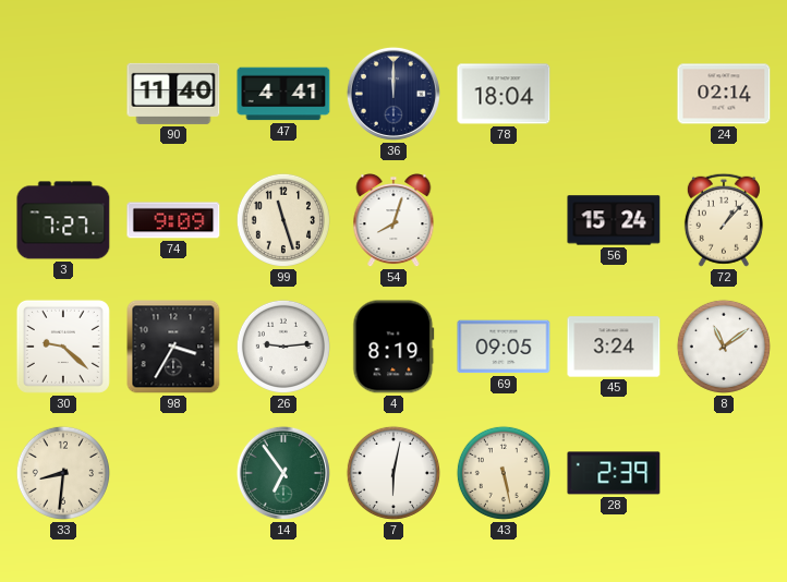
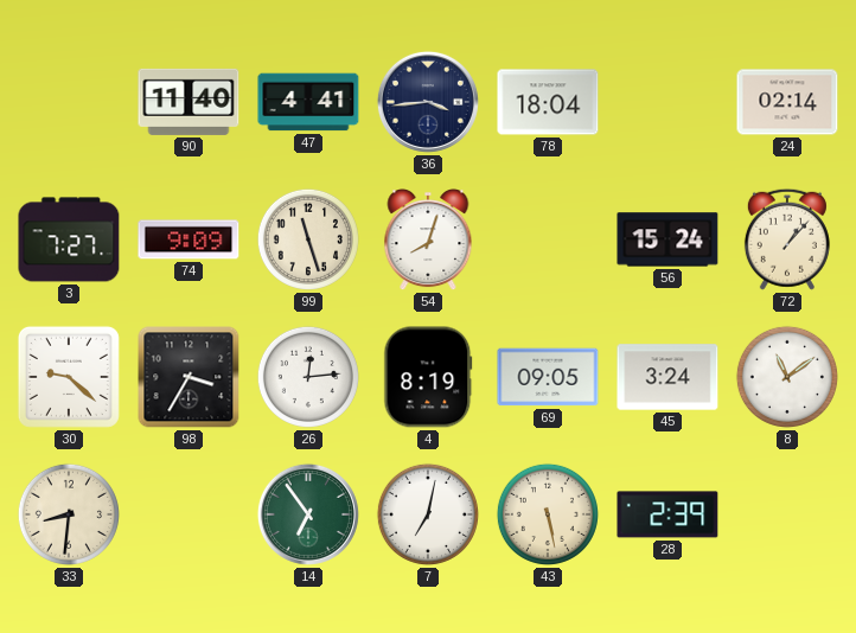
36: 12:00 -> 3:44 (428, 102)
26: 9:14 -> 12:14 (308, 377)
7: 6:02 -> 7:02 (428, 514)
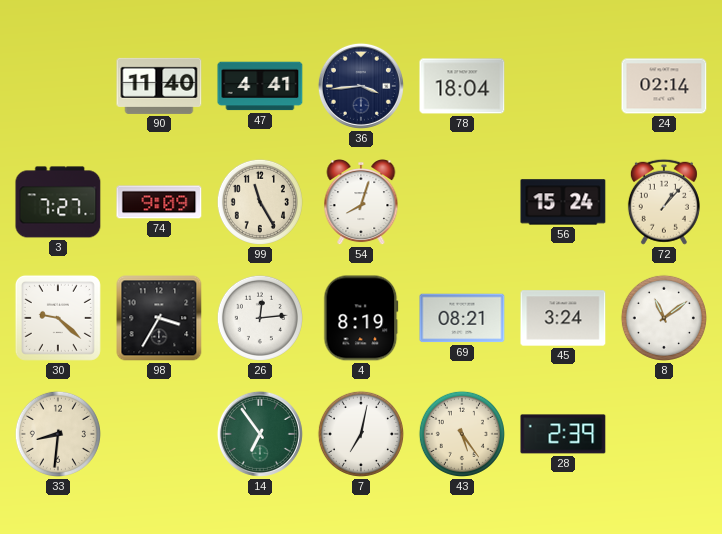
99: 11:27 -> 11:25 (260, 202)
69: 09:05 -> 08:21 (462, 318)
43: 5:28 -> 5:24 (462, 434)
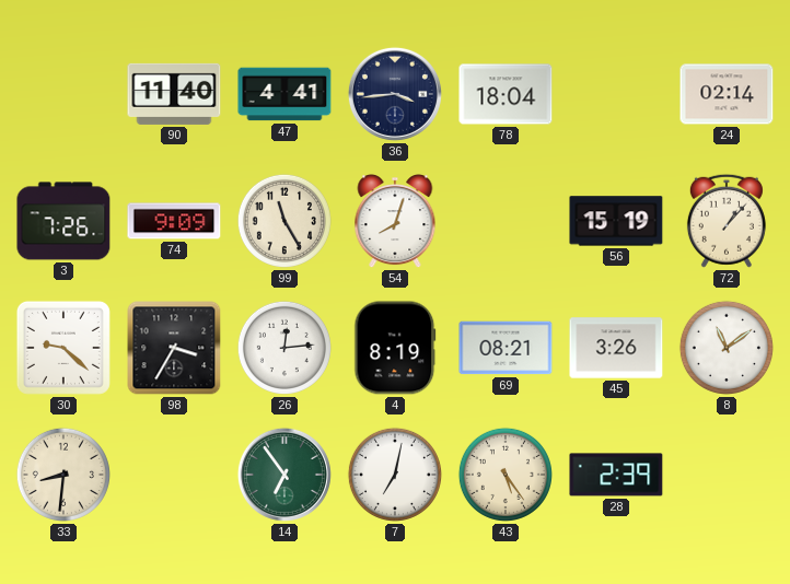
3: 7:27 -> 7:26 (63, 221)
56: 15:24 -> 15:19 (616, 221)
45: 3:24 -> 3:26 (616, 348)
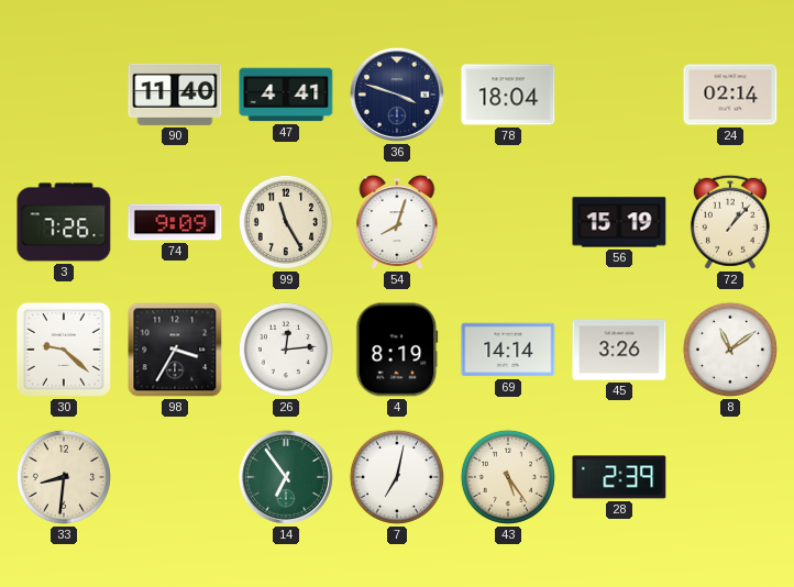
36: 3:44 -> 3:48 (397, 95)
69: 08:21 -> 14:14 (508, 350)
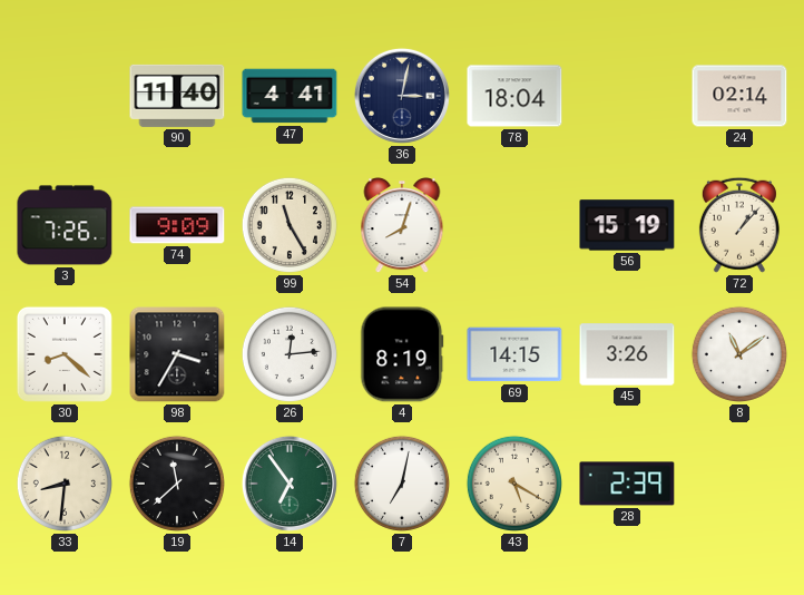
36: 3:48 -> 3:02 (402, 96)
30: 9:22 -> 8:22 (65, 354)
69: 14:14 -> 14:15 (514, 354)
19: none -> 11:38 (177, 484)
43: 5:24 -> 5:20 (514, 484)
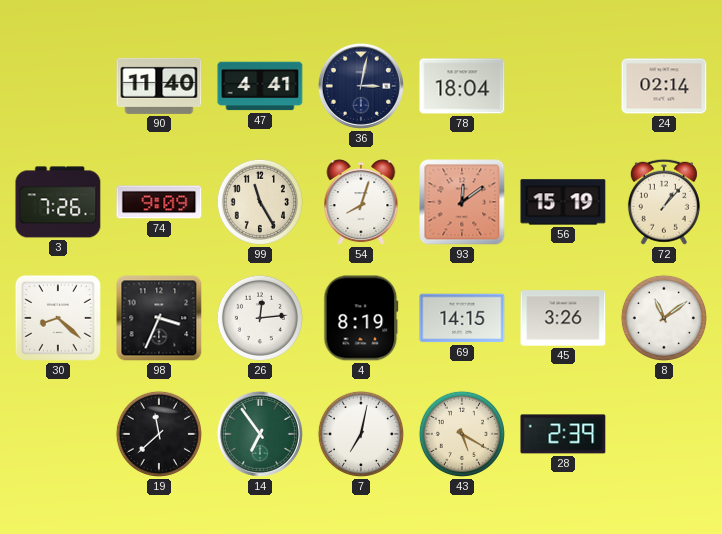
93: none -> 12:09 (462, 202)
98: 3:35 -> 3:34 (159, 318)
33: 8:31 -> none (65, 484)
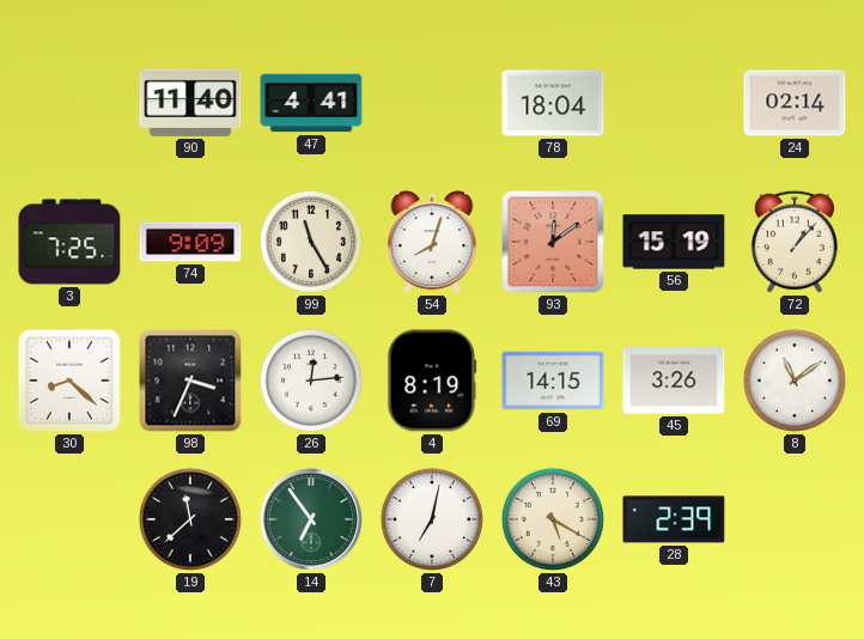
36: 3:02 -> none (361, 86)
3: 7:26 -> 7:25 (69, 242)
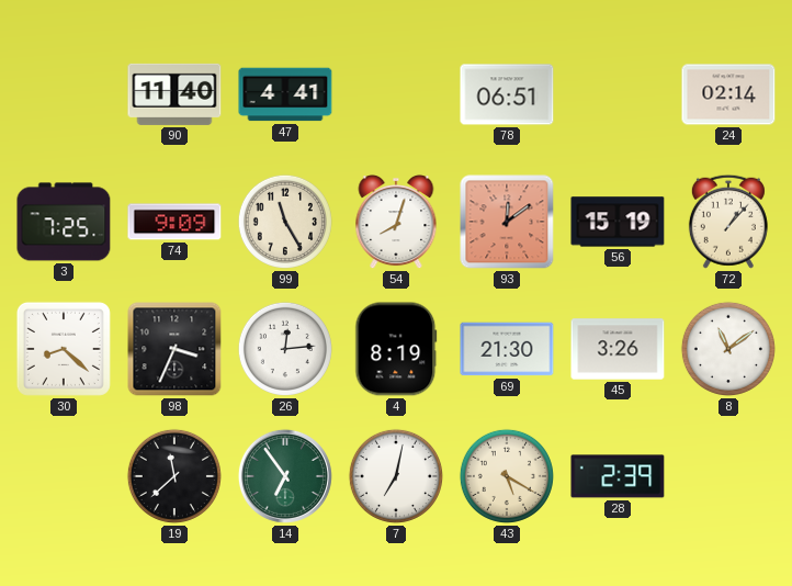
78: 18:04 -> 06:51 (507, 94)
69: 14:15 -> 21:30 (507, 349)
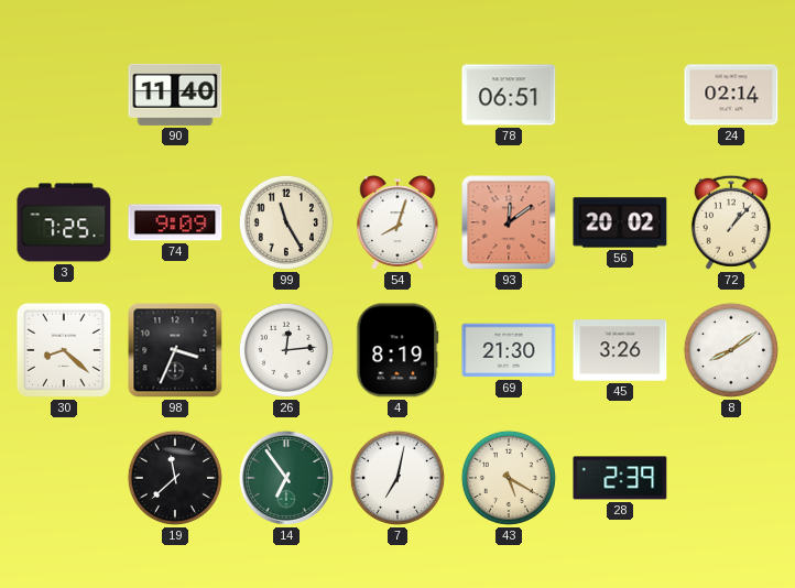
47: 4:41 -> none (285, 94)
56: 15:19 -> 20:02 (620, 222)
8: 11:09 -> 8:09 (731, 350)
